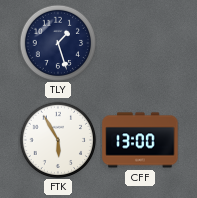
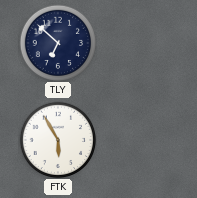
TLY: 1:27 -> 6:52 (58, 43)
CFF: 13:00 -> none (140, 140)
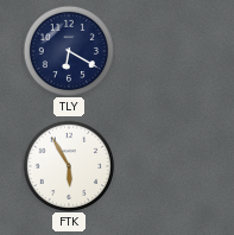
TLY: 6:52 -> 6:20 (69, 51)
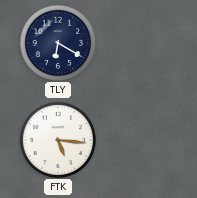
FTK: 5:55 -> 5:16 (58, 140)
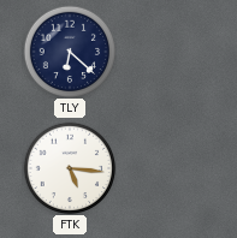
TLY: 6:20 -> 6:22 (70, 52)
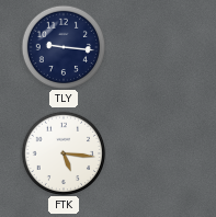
TLY: 6:22 -> 9:16 (64, 47)
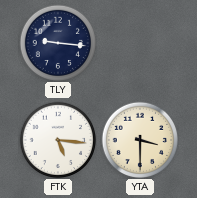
YTA: none -> 3:30 (140, 140)
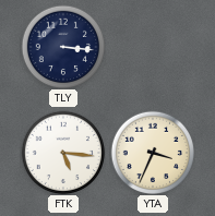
TLY: 9:16 -> 3:16 (63, 47)
YTA: 3:30 -> 3:34 (153, 153)
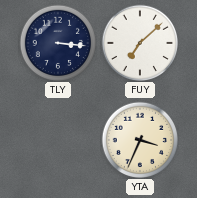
FUY: none -> 7:08 (140, 43)
FTK: 5:16 -> none (63, 153)
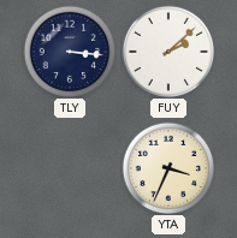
FUY: 7:08 -> 2:08 (168, 52)
